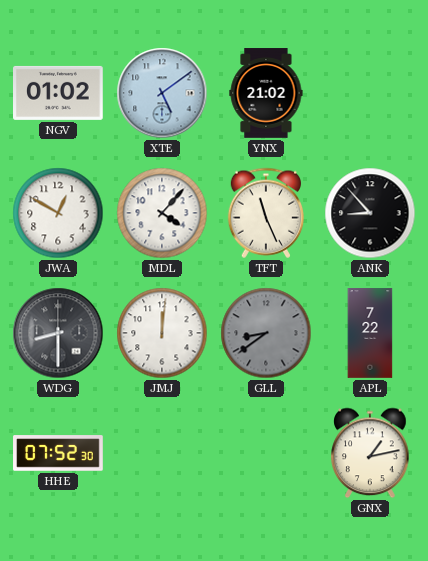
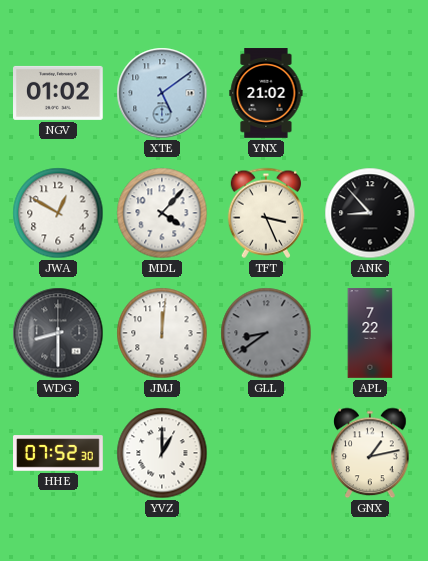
TFT: 11:26 -> 3:26 (265, 213)
YVZ: none -> 1:00 (162, 453)
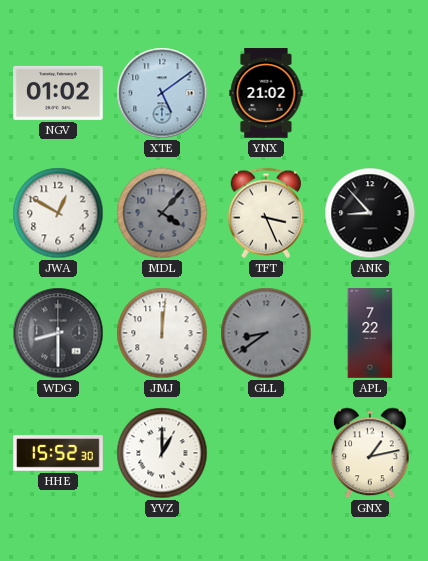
MDL dial: white -> grey (162, 213)
HHE: 07:52 -> 15:52 (58, 453)
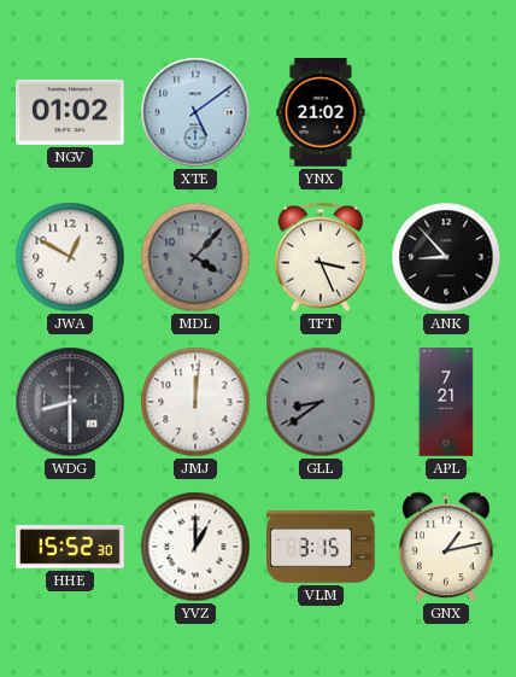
APL: 7:22 -> 7:21 (446, 402)
VLM: none -> 3:15 (321, 548)
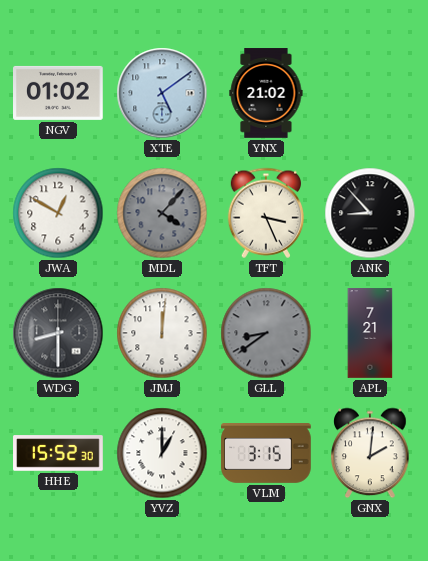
GNX: 1:13 -> 2:01 (370, 453)
